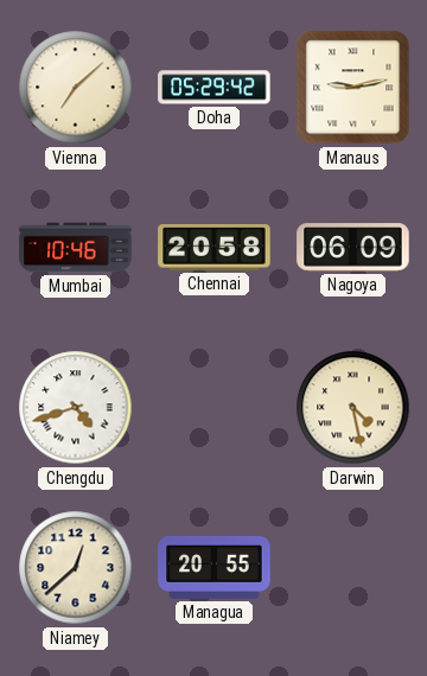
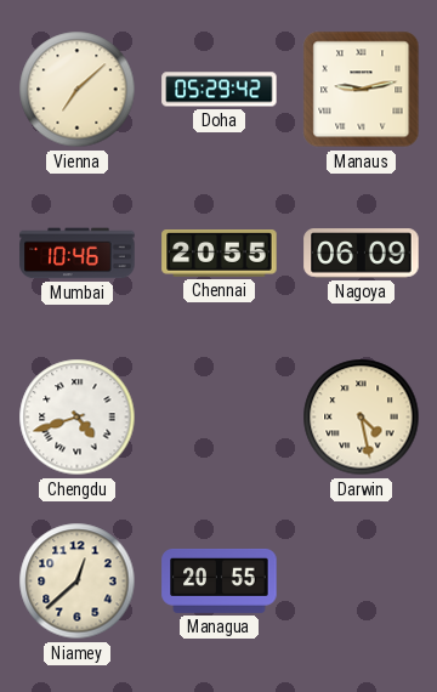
Chennai: 20:58 -> 20:55 (220, 254)
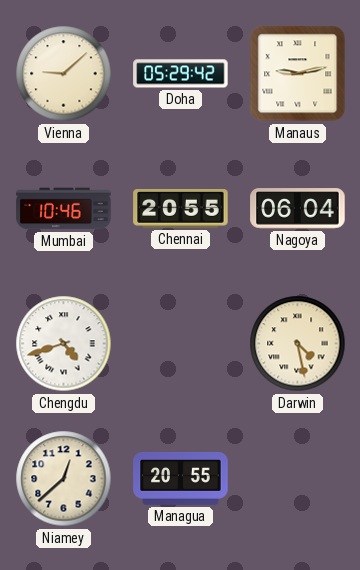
Vienna: 7:08 -> 9:08 (64, 74)
Nagoya: 06:09 -> 06:04 (298, 209)
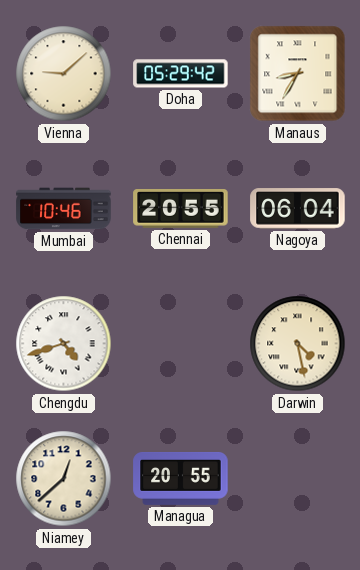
Manaus: 9:13 -> 8:35 (298, 74)
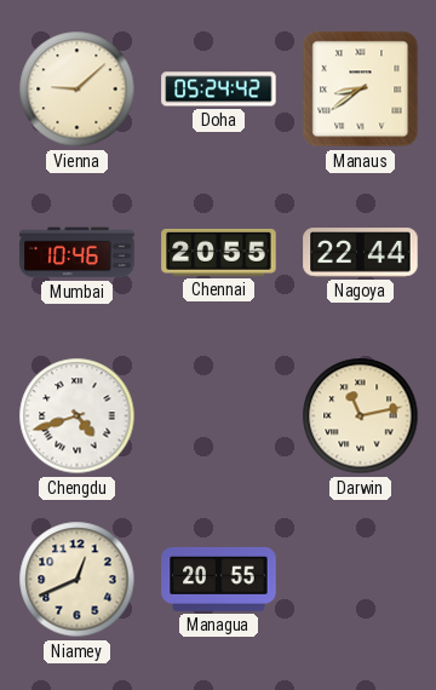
Doha: 05:29 -> 05:24 (219, 90)
Manaus: 8:35 -> 8:39 (361, 90)
Nagoya: 06:04 -> 22:44 (361, 253)
Darwin: 4:28 -> 11:13 (361, 416)
Niamey: 12:38 -> 12:41 (78, 580)
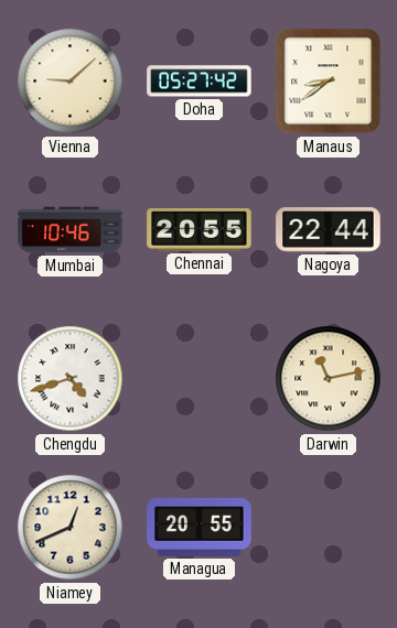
Doha: 05:24 -> 05:27 (200, 82)
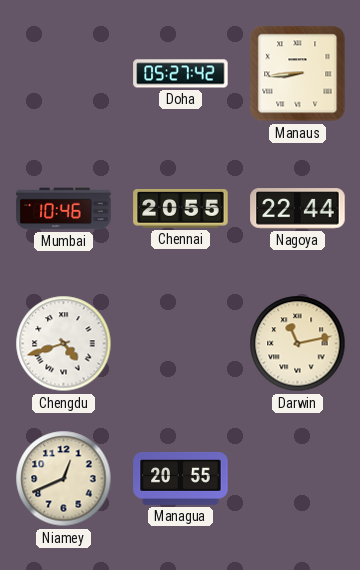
Vienna: 9:08 -> none (71, 82)
Manaus: 8:39 -> 8:44 (298, 74)
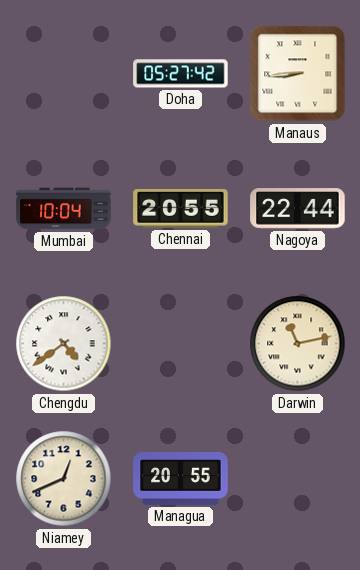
Mumbai: 10:46 -> 10:04 (64, 209)
Chengdu: 4:42 -> 4:39 (64, 344)
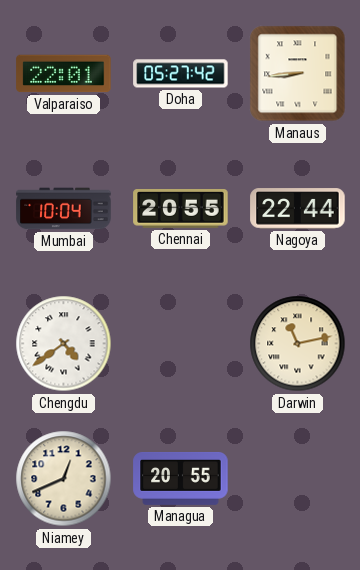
Valparaiso: none -> 22:01 (64, 74)
